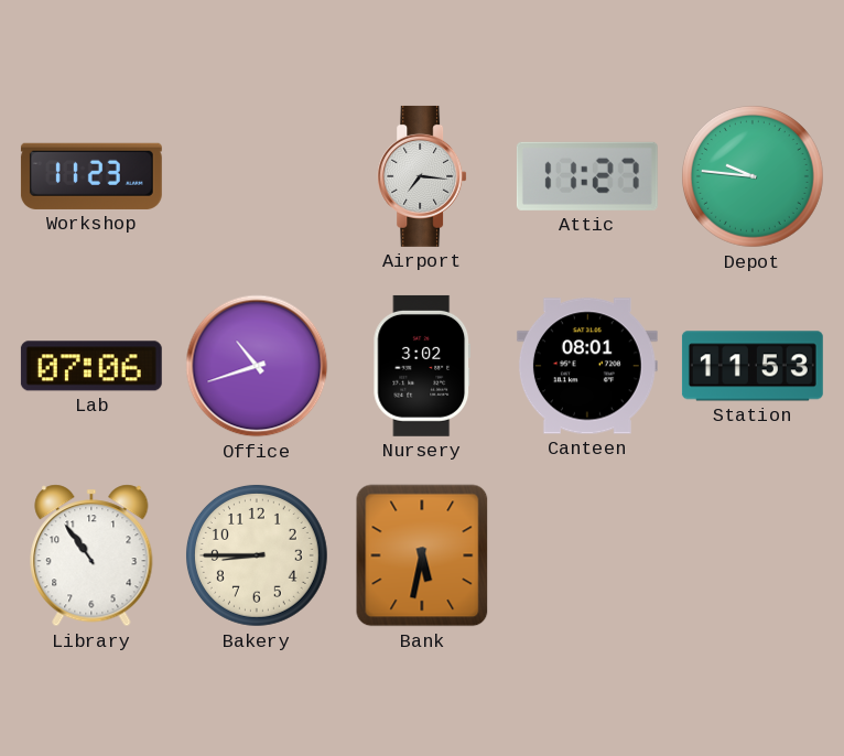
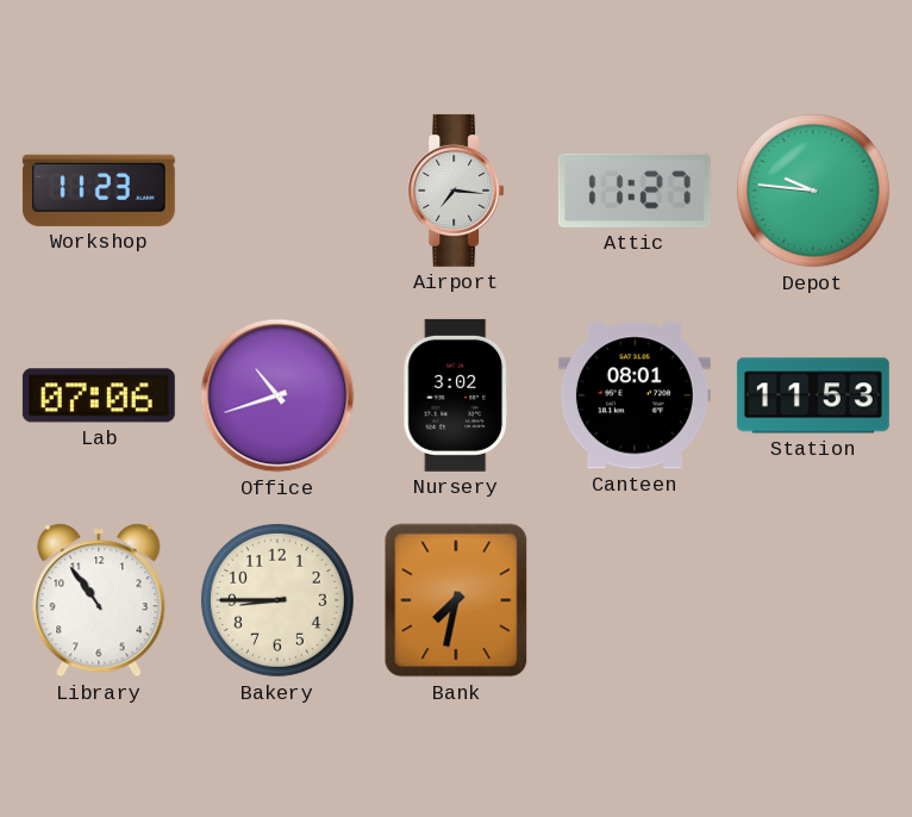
Bank: 5:32 -> 7:32 (456, 600)
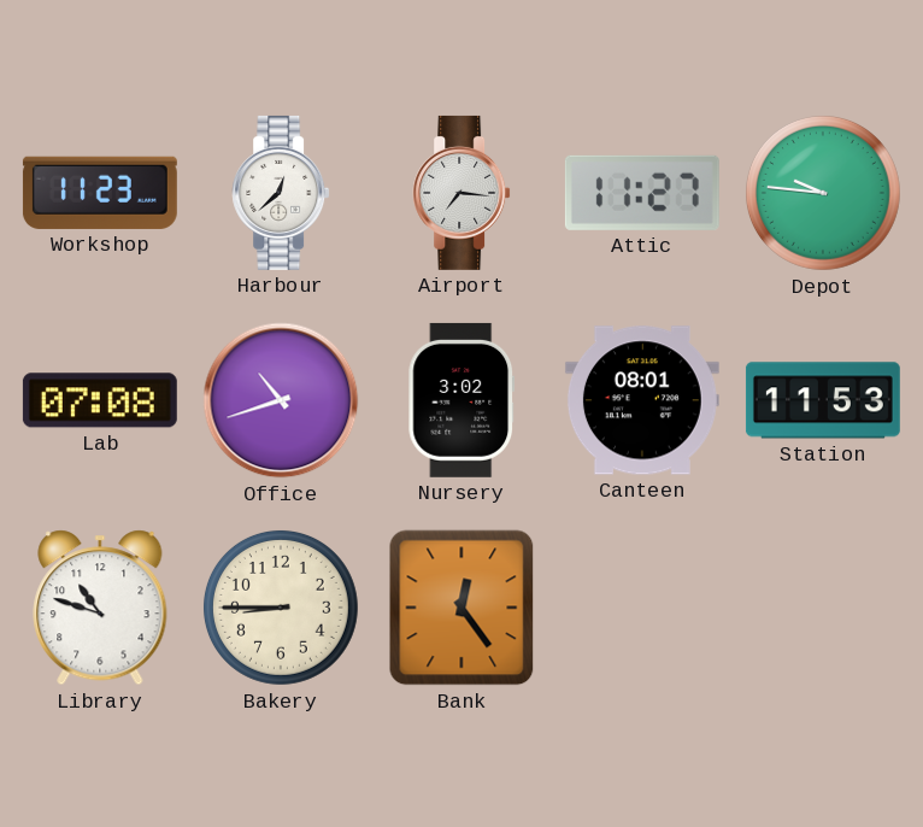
Harbour: none -> 12:38 (281, 193)
Lab: 07:06 -> 07:08 (100, 400)
Library: 10:54 -> 10:48 (100, 608)
Bank: 7:32 -> 12:24 (461, 608)
